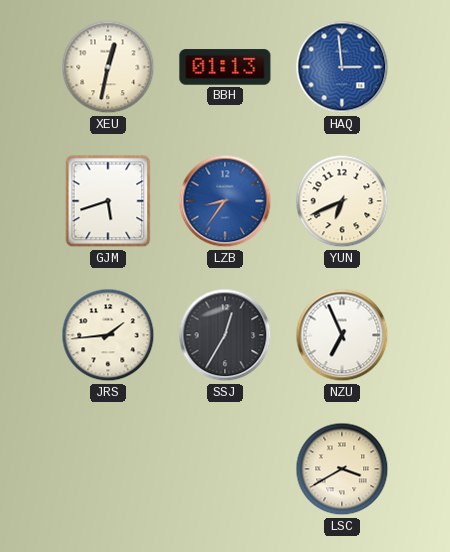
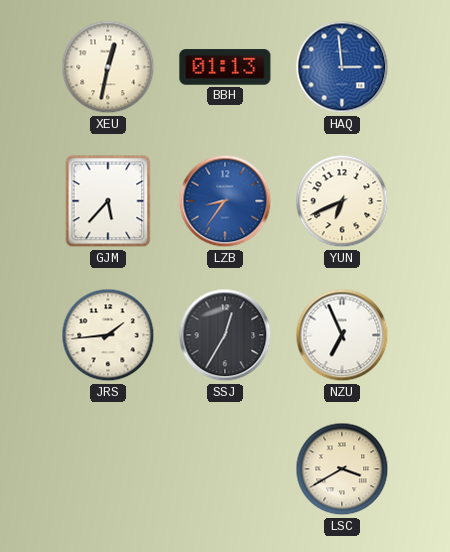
GJM: 5:42 -> 5:37 (108, 201)
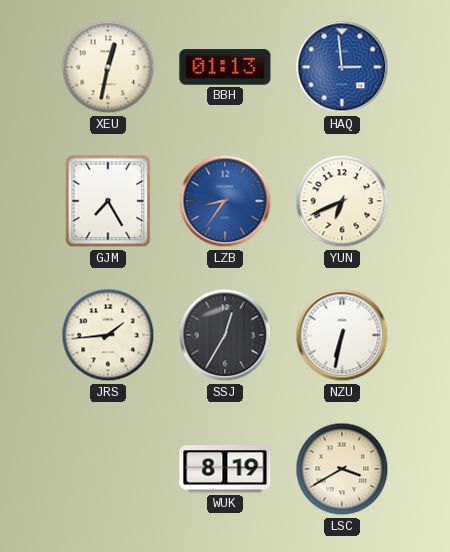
GJM: 5:37 -> 7:25 (108, 201)
NZU: 6:56 -> 6:32 (342, 335)
WUK: none -> 8:19 (225, 469)
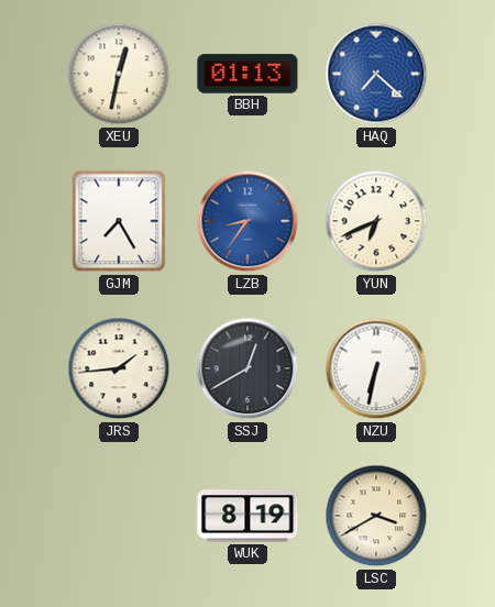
HAQ: 2:59 -> 7:22 (376, 74)
SSJ: 12:35 -> 12:40 (248, 368)
